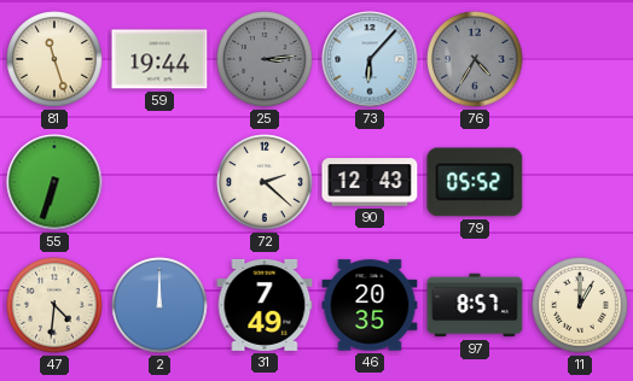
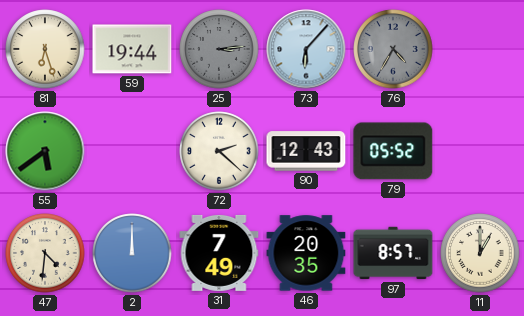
81: 11:27 -> 6:27 (45, 49)
55: 6:33 -> 5:39 (45, 151)
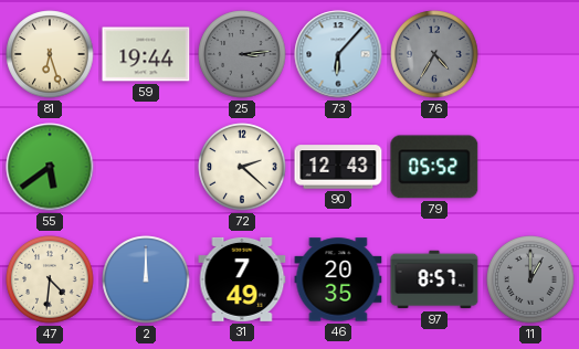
11 dial: cream -> grey (530, 279)
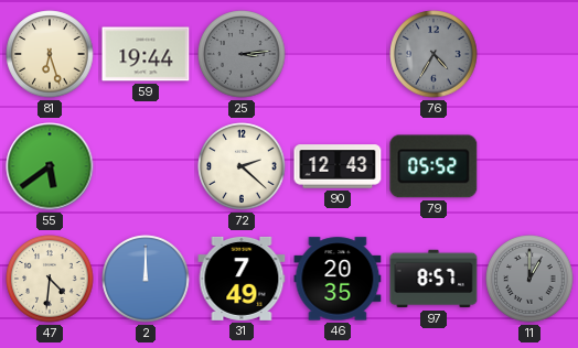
73: 6:07 -> none (338, 54)
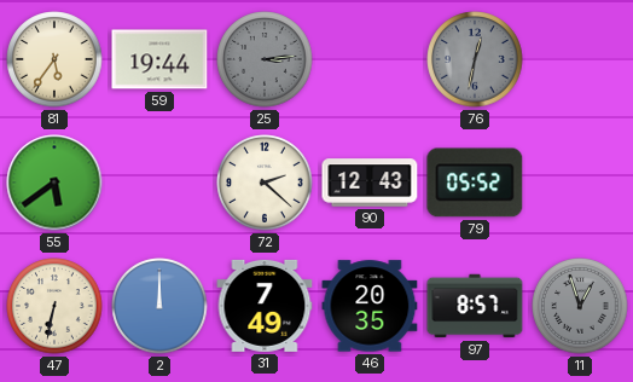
81: 6:27 -> 5:36 (54, 59)
76: 4:35 -> 12:32 (475, 59)
47: 4:31 -> 6:32 (54, 306)
11: 1:00 -> 12:57 (580, 306)
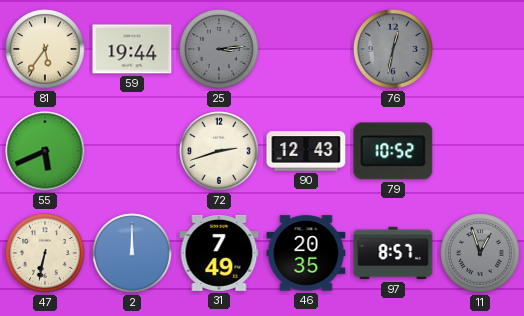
55: 5:39 -> 5:41 (45, 151)
72: 2:22 -> 2:42 (219, 151)
79: 05:52 -> 10:52 (393, 151)
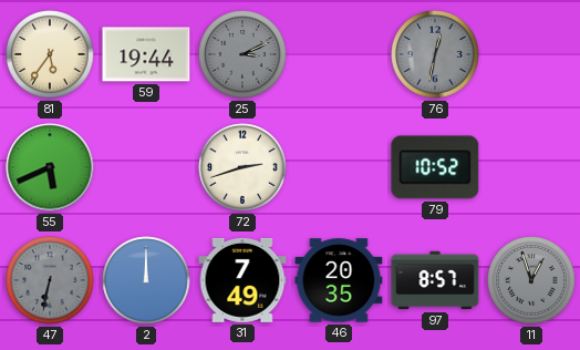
25: 3:14 -> 3:11 (242, 54)
90: 12:43 -> none (306, 151)
47 dial: cream -> grey (50, 280)
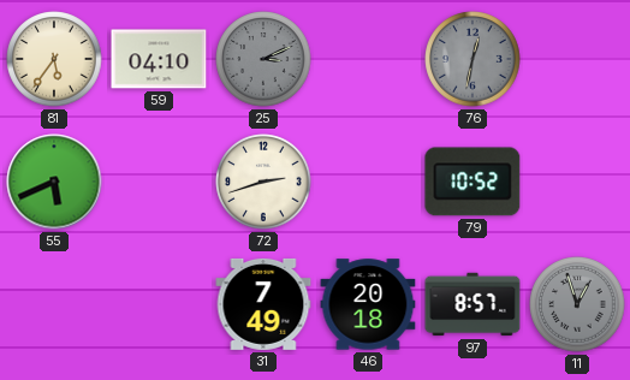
59: 19:44 -> 04:10 (159, 59)
47: 6:32 -> none (50, 280)
2: 12:00 -> none (146, 280)
46: 20:35 -> 20:18 (368, 304)
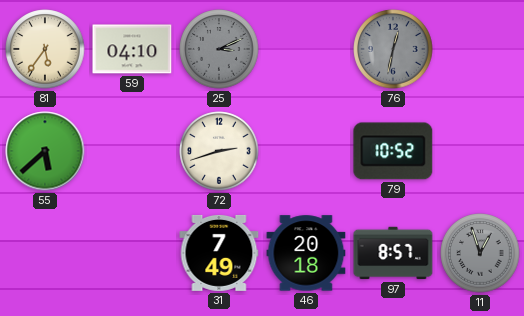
55: 5:41 -> 5:38 (45, 151)
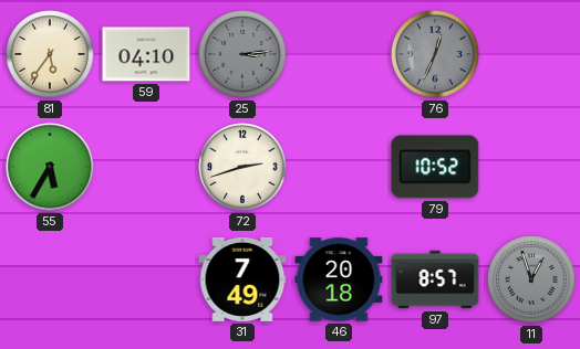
25: 3:11 -> 3:14 (242, 54)
76: 12:32 -> 12:34 (435, 54)
55: 5:38 -> 5:35 (50, 167)
